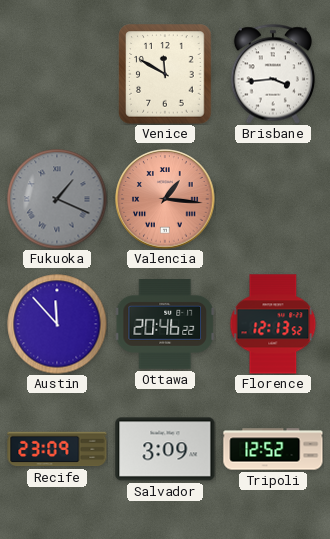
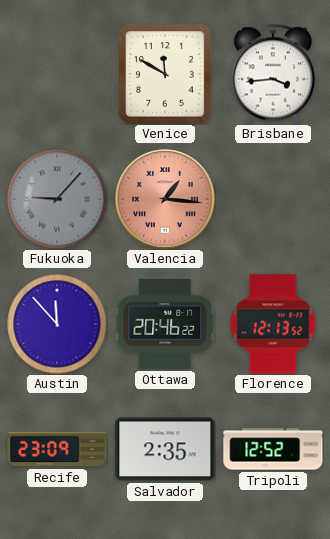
Fukuoka: 1:19 -> 9:07 (57, 199)
Salvador: 3:09 -> 2:35 (165, 449)
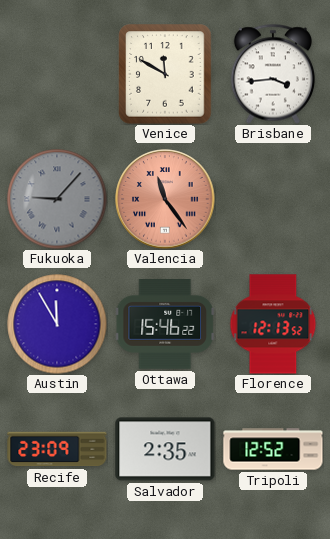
Valencia: 1:16 -> 11:24 (165, 199)
Austin: 11:53 -> 11:55 (57, 324)
Ottawa: 20:46 -> 15:46 (164, 325)
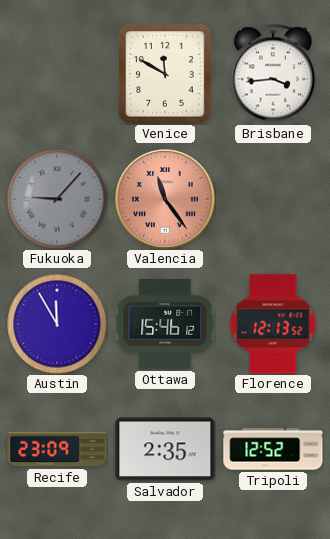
Ottawa: 15:46:22 -> 15:46:12 (164, 325)
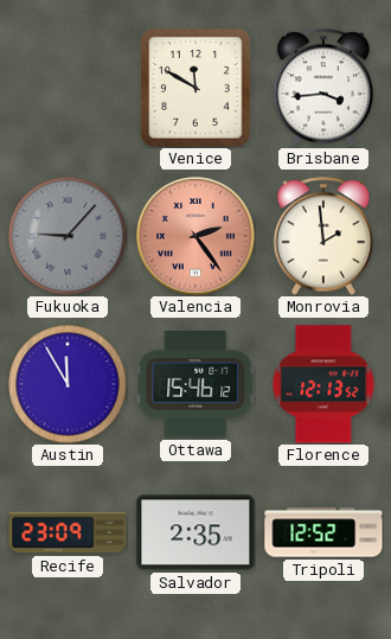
Valencia: 11:24 -> 2:24 (195, 236)
Monrovia: none -> 1:59 (322, 236)
